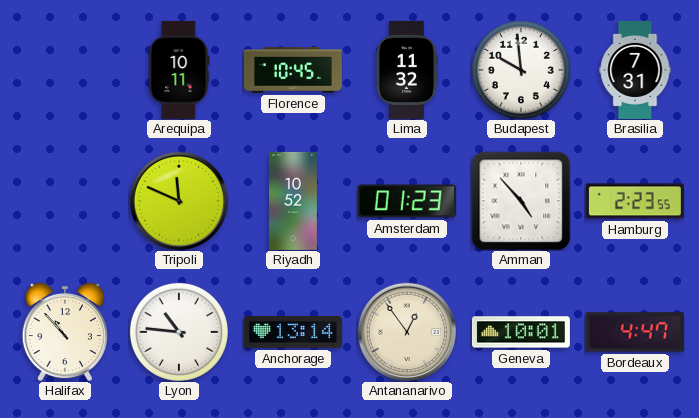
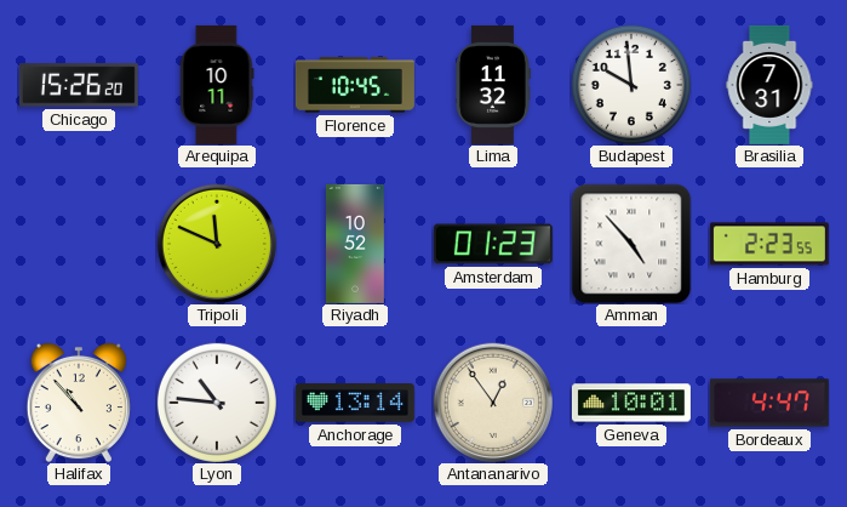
Chicago: none -> 15:26 (79, 85)
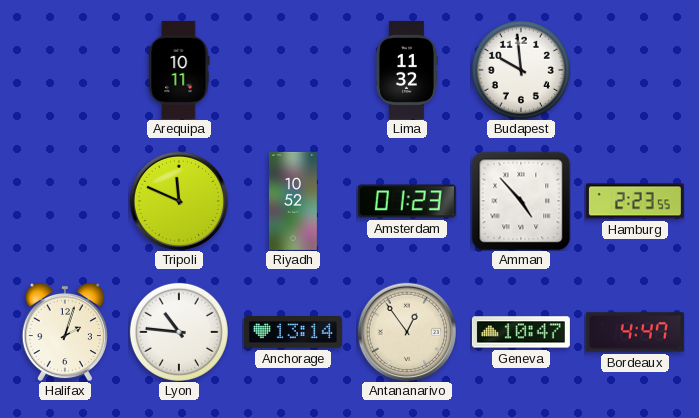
Chicago: 15:26 -> none (79, 85)
Florence: 10:45 -> none (355, 85)
Brasilia: 7:31 -> none (769, 85)
Halifax: 10:53 -> 2:03 (65, 332)
Geneva: 10:01 -> 10:47 (521, 332)
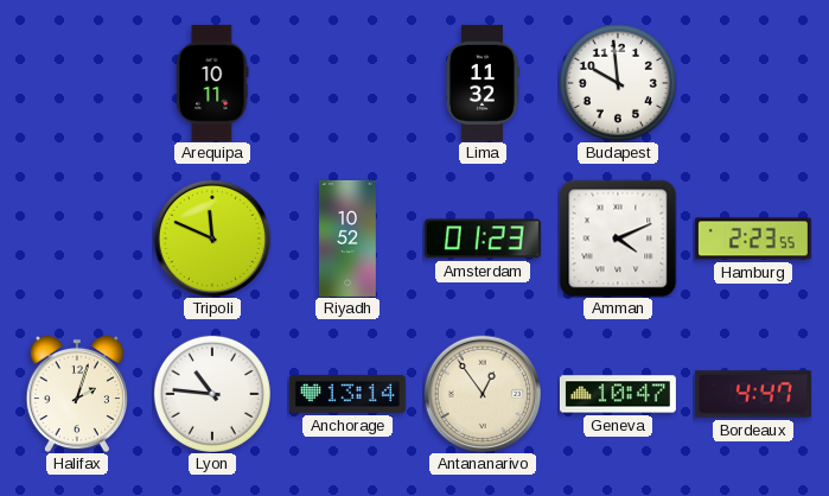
Amman: 4:53 -> 4:11 (618, 239)
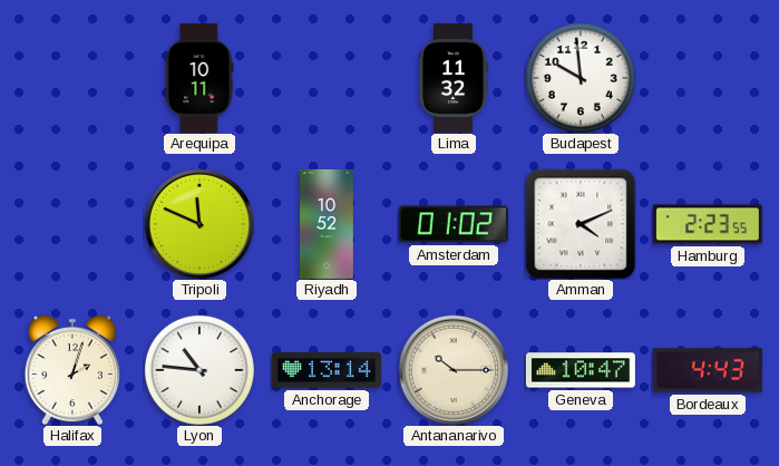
Amsterdam: 01:23 -> 01:02 (454, 224)
Antananarivo: 12:54 -> 10:15 (452, 369)
Bordeaux: 4:47 -> 4:43 (708, 370)
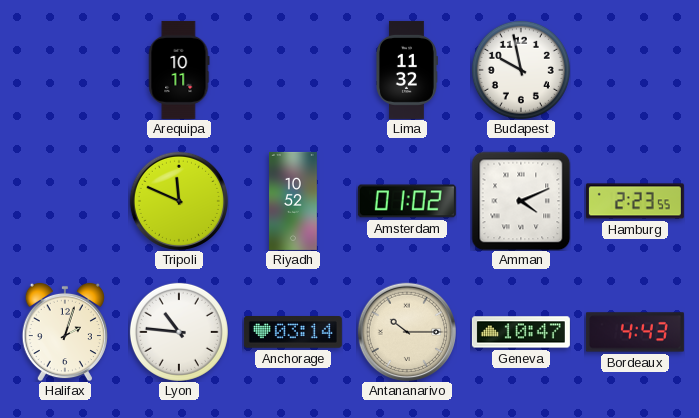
Budapest: 9:59 -> 9:58 (521, 70)
Anchorage: 13:14 -> 03:14 (293, 332)
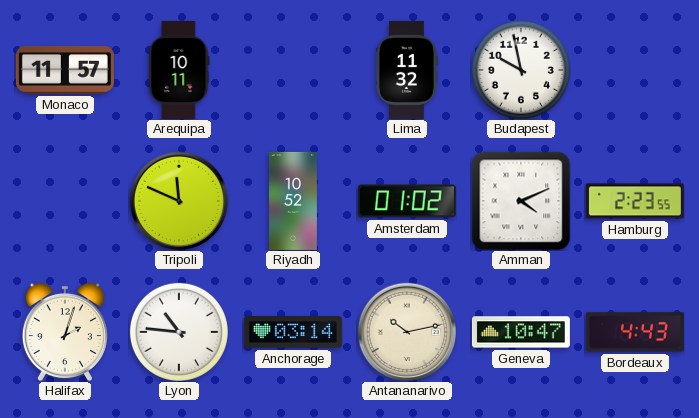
Monaco: none -> 11:57 (65, 70)
Antananarivo: 10:15 -> 10:13 (406, 331)
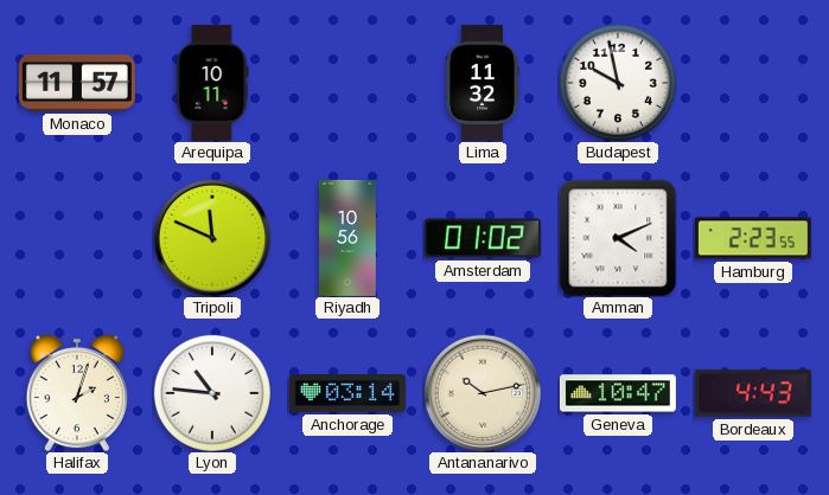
Riyadh: 10:52 -> 10:56 (349, 238)
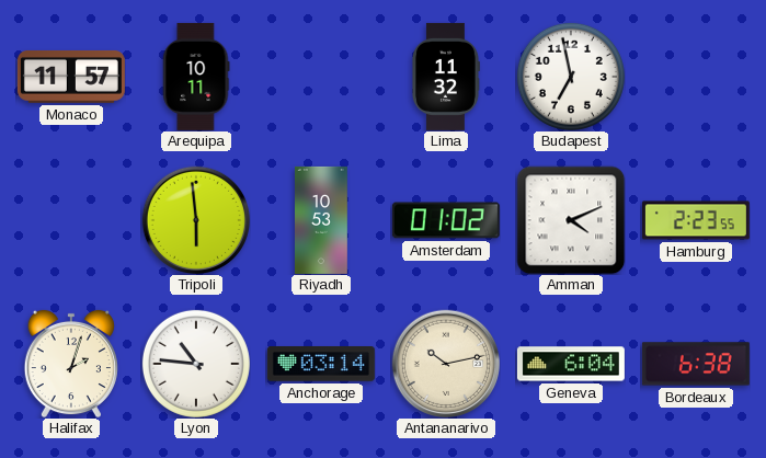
Budapest: 9:58 -> 6:58 (571, 77)
Tripoli: 11:49 -> 5:59 (195, 219)
Riyadh: 10:56 -> 10:53 (322, 220)
Geneva: 10:47 -> 6:04 (571, 364)
Bordeaux: 4:43 -> 6:38 (696, 364)
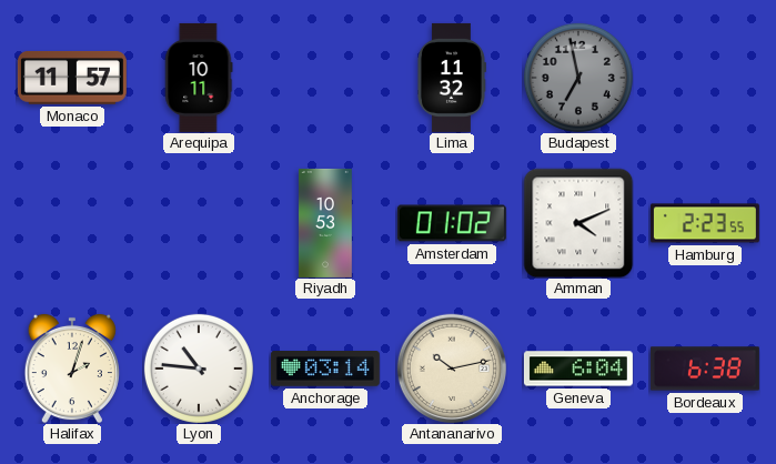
Budapest dial: white -> grey (578, 78)
Tripoli: 5:59 -> none (195, 219)
